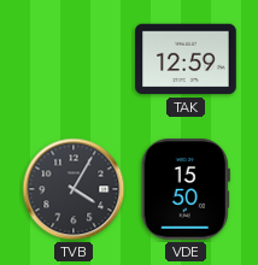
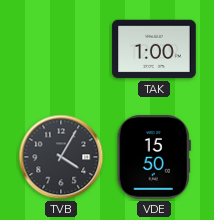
TAK: 12:59 -> 1:00 (154, 49)
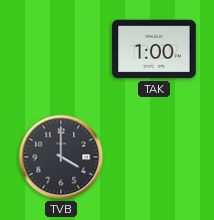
TVB: 4:05 -> 4:00 (61, 157)
VDE: 15:50 -> none (154, 157)
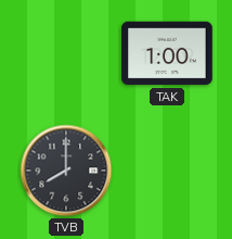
TVB: 4:00 -> 8:00 (66, 171)
